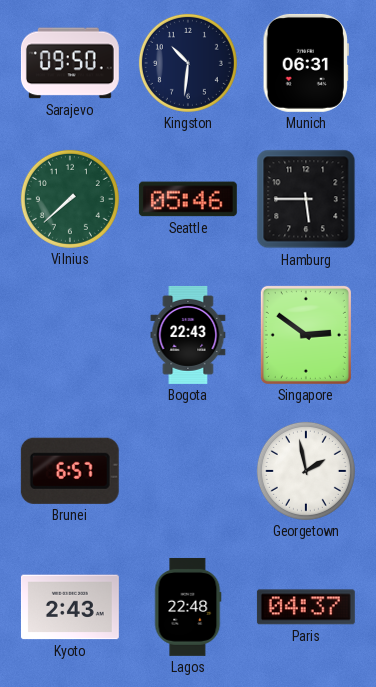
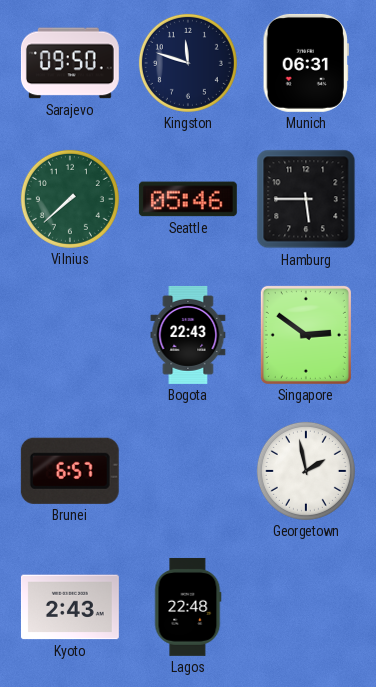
Kingston: 10:31 -> 11:48 (188, 63)
Paris: 04:37 -> none (306, 607)
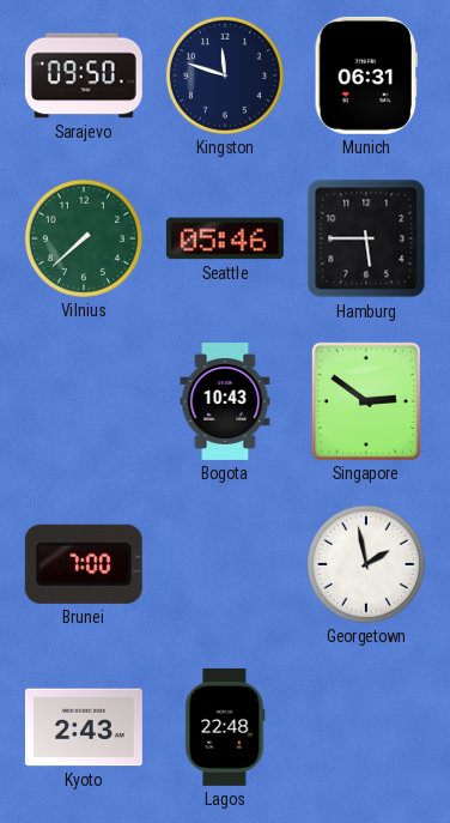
Bogota: 22:43 -> 10:43 (225, 401)
Brunei: 6:57 -> 7:00 (84, 564)
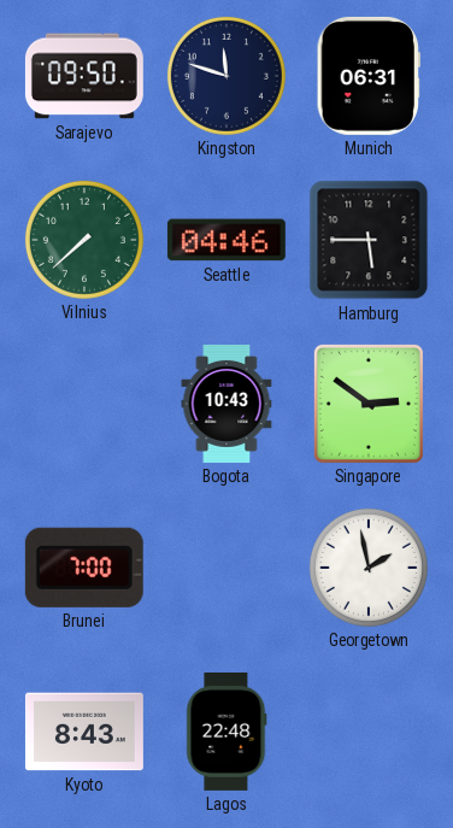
Seattle: 05:46 -> 04:46 (226, 240)
Kyoto: 2:43 -> 8:43 (84, 732)
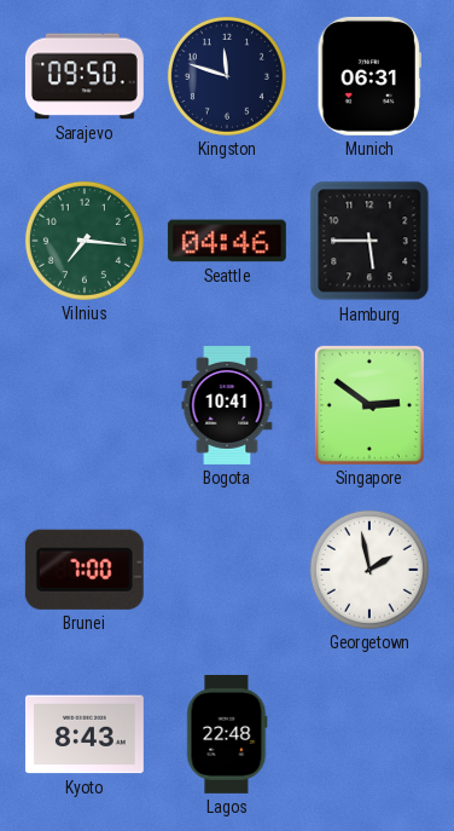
Vilnius: 7:38 -> 7:16 (85, 241)
Bogota: 10:43 -> 10:41 (227, 405)
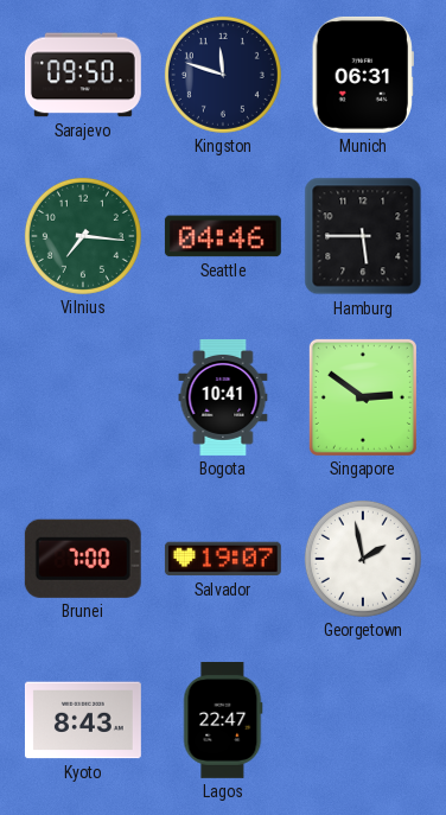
Salvador: none -> 19:07 (223, 559)
Lagos: 22:48 -> 22:47 (223, 720)
